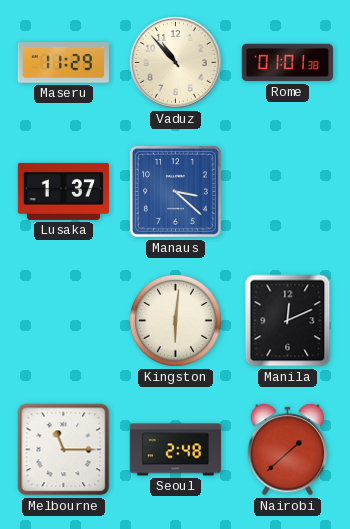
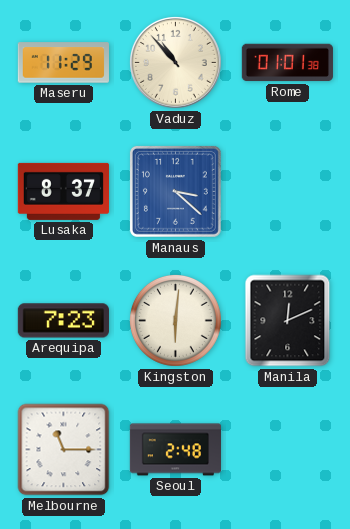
Lusaka: 1:37 -> 8:37 (63, 191)
Arequipa: none -> 7:23 (63, 321)
Nairobi: 1:38 -> none (287, 450)
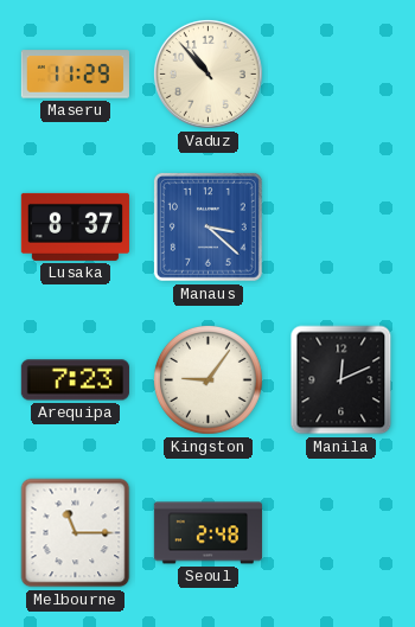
Rome: 01:01 -> none (287, 63)
Kingston: 6:01 -> 9:06 (209, 380)
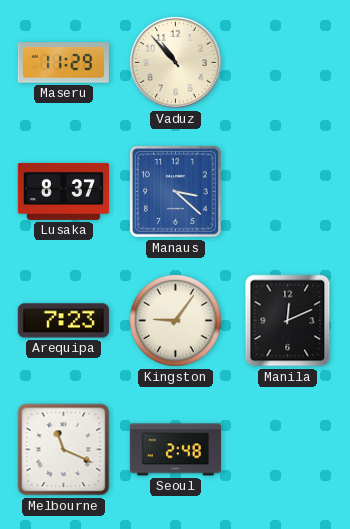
Melbourne: 11:15 -> 11:19 (64, 450)
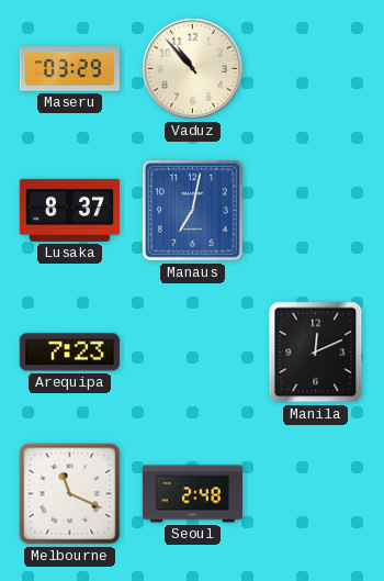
Maseru: 11:29 -> 03:29 (69, 69)
Manaus: 3:22 -> 7:02 (192, 210)
Kingston: 9:06 -> none (176, 321)
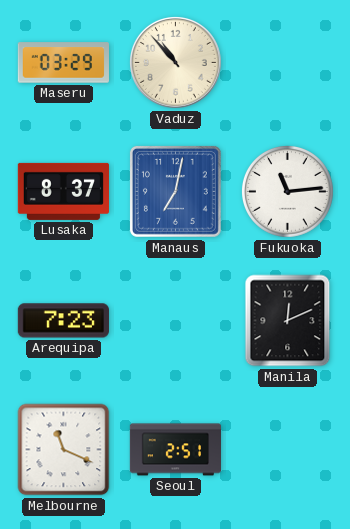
Fukuoka: none -> 11:14 (288, 192)
Seoul: 2:48 -> 2:51 (175, 450)
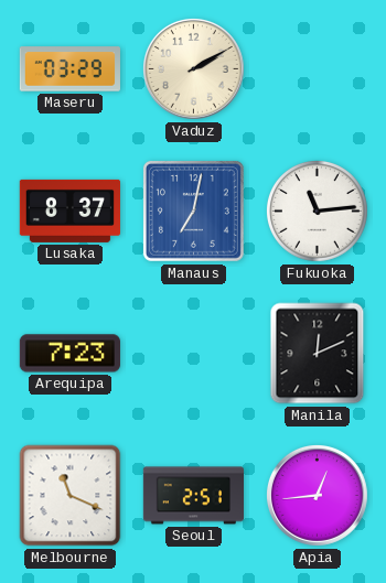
Vaduz: 10:53 -> 2:10 (193, 68)
Apia: none -> 12:44 (317, 495)
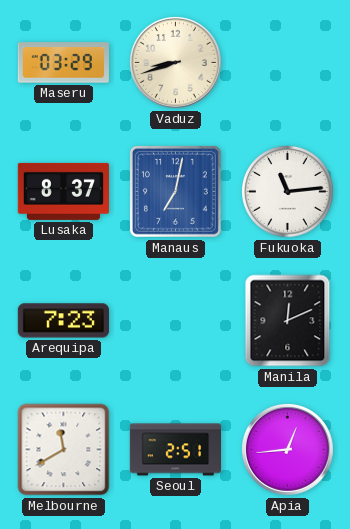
Vaduz: 2:10 -> 8:42 (175, 62)
Melbourne: 11:19 -> 11:40 (64, 450)
